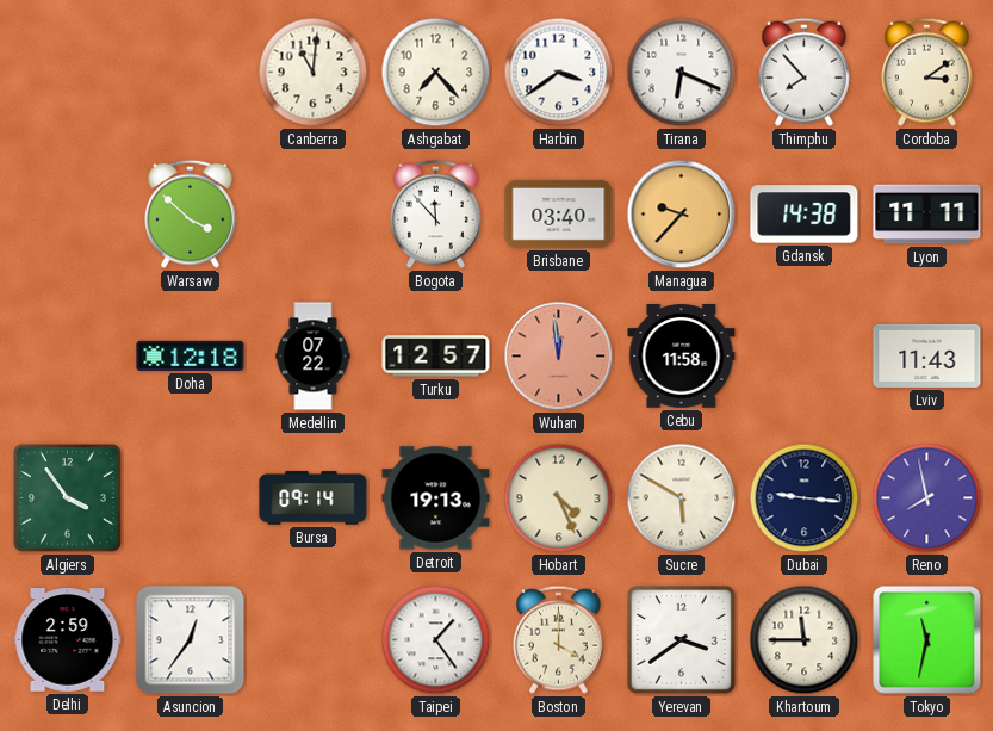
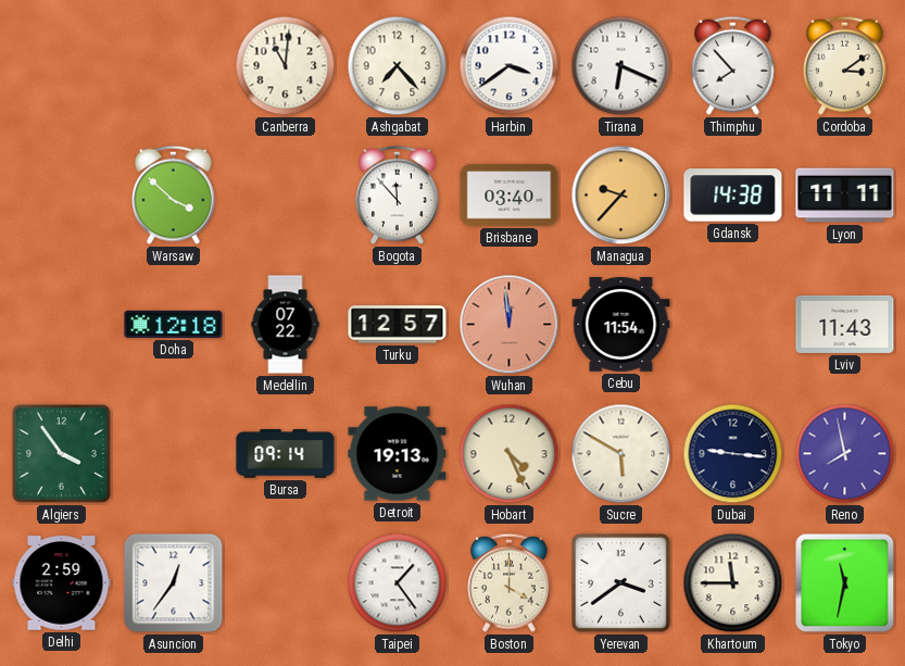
Cebu: 11:58 -> 11:54 (621, 325)
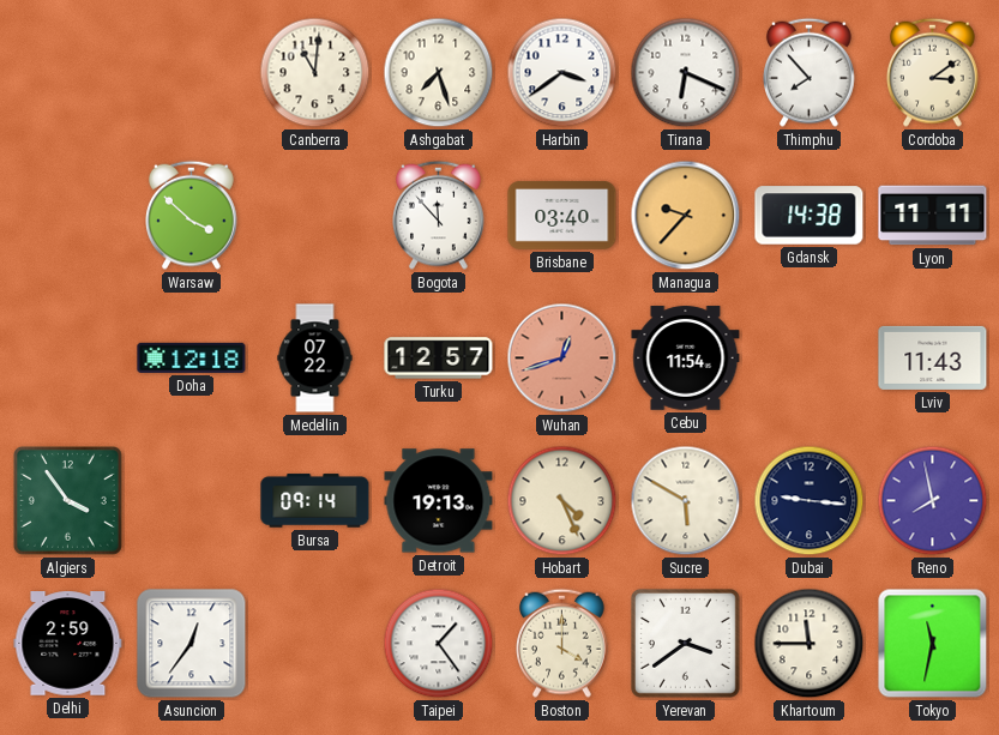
Ashgabat: 7:23 -> 7:27 (439, 73)
Wuhan: 11:59 -> 12:42 (562, 359)
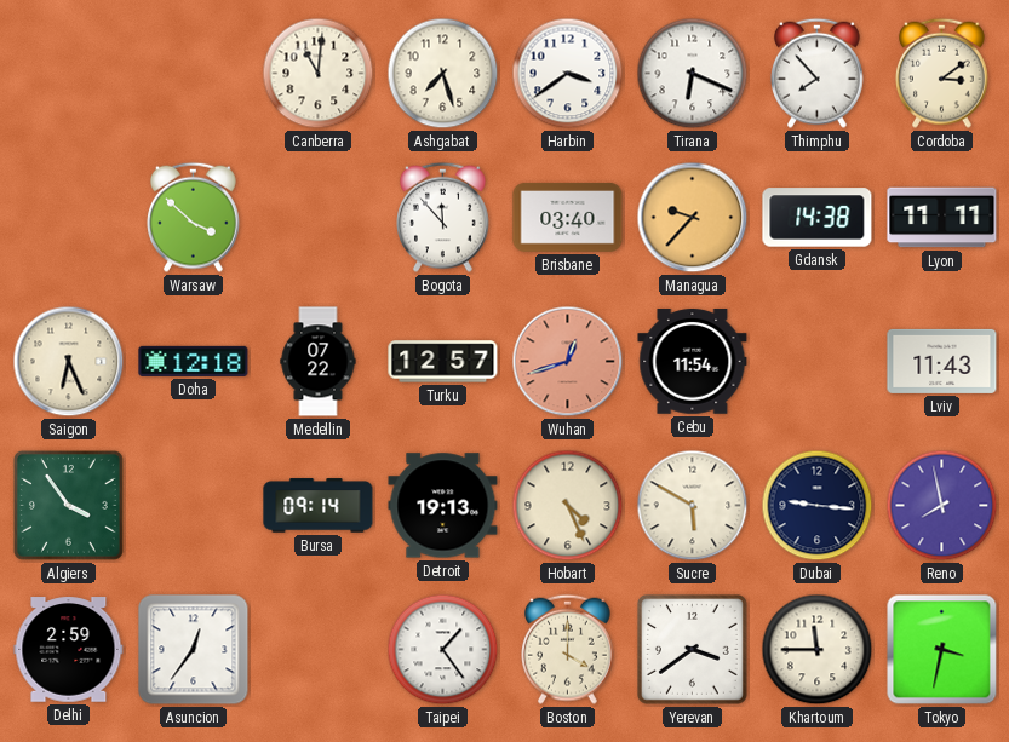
Saigon: none -> 6:26 (69, 362)
Tokyo: 11:32 -> 3:32 (942, 650)
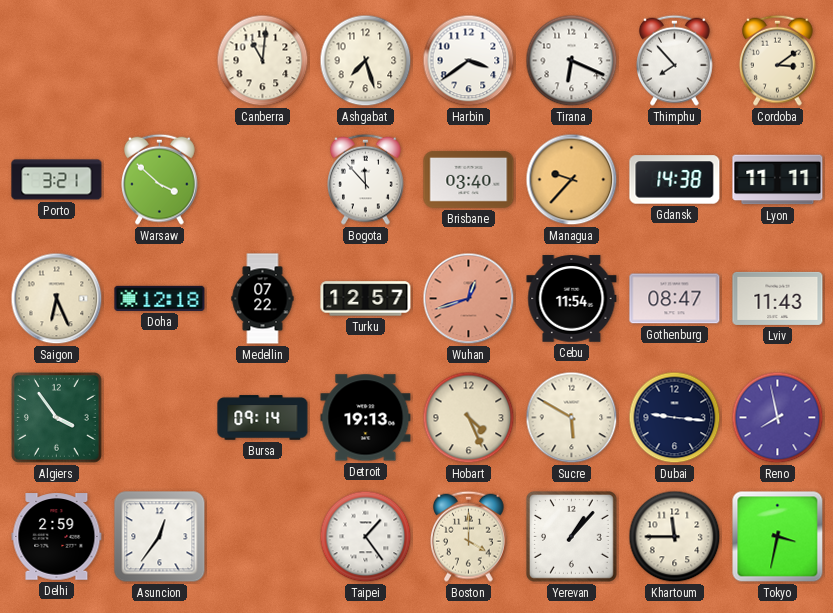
Porto: none -> 3:21 (57, 180)
Gothenburg: none -> 08:47 (675, 299)
Yerevan: 3:39 -> 1:07 (572, 537)
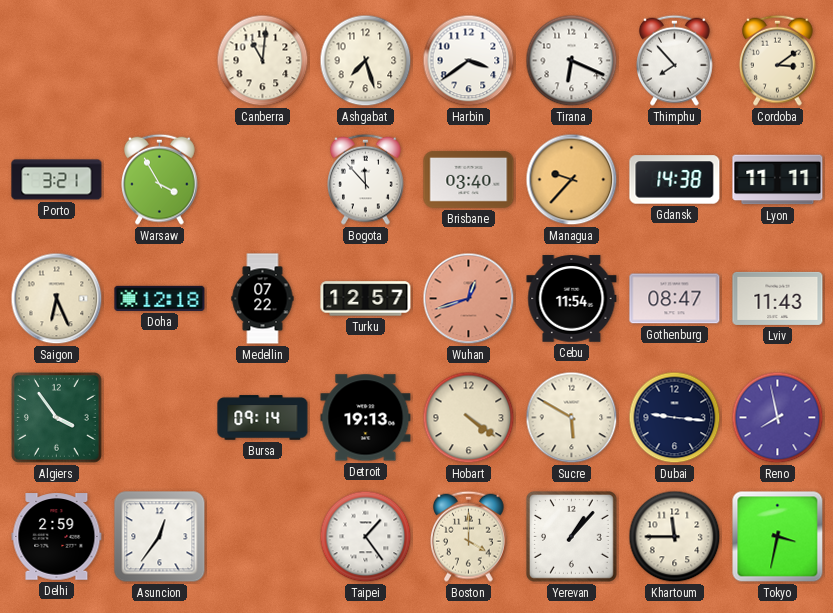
Warsaw: 3:52 -> 3:55 (160, 179)
Hobart: 4:26 -> 4:21 (469, 418)
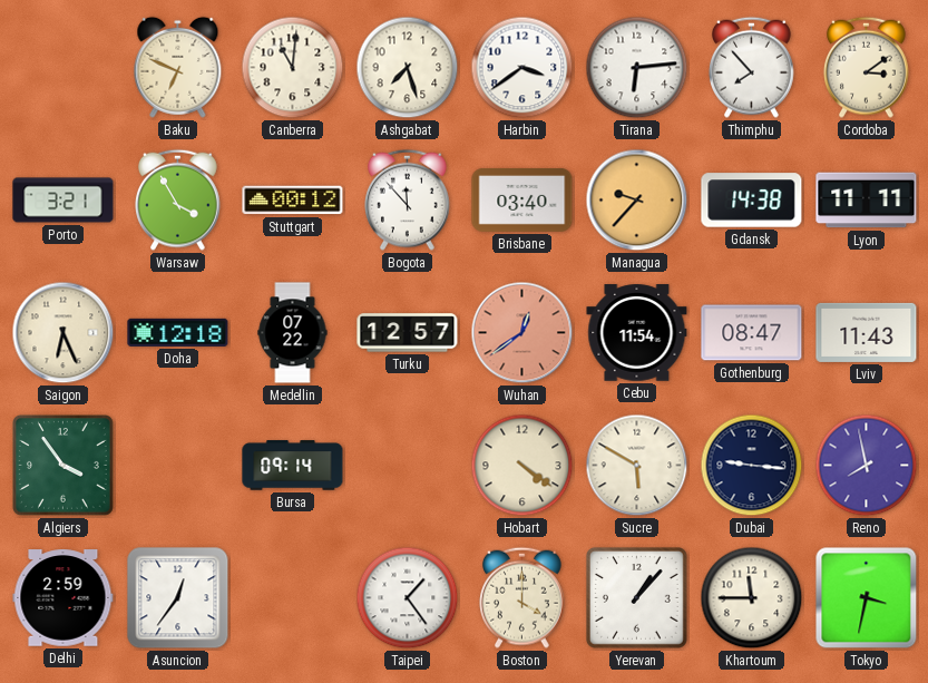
Baku: none -> 6:49 (178, 67)
Tirana: 6:19 -> 6:14 (637, 68)
Stuttgart: none -> 00:12 (293, 201)
Wuhan: 12:42 -> 12:39 (522, 333)
Detroit: 19:13 -> none (366, 418)
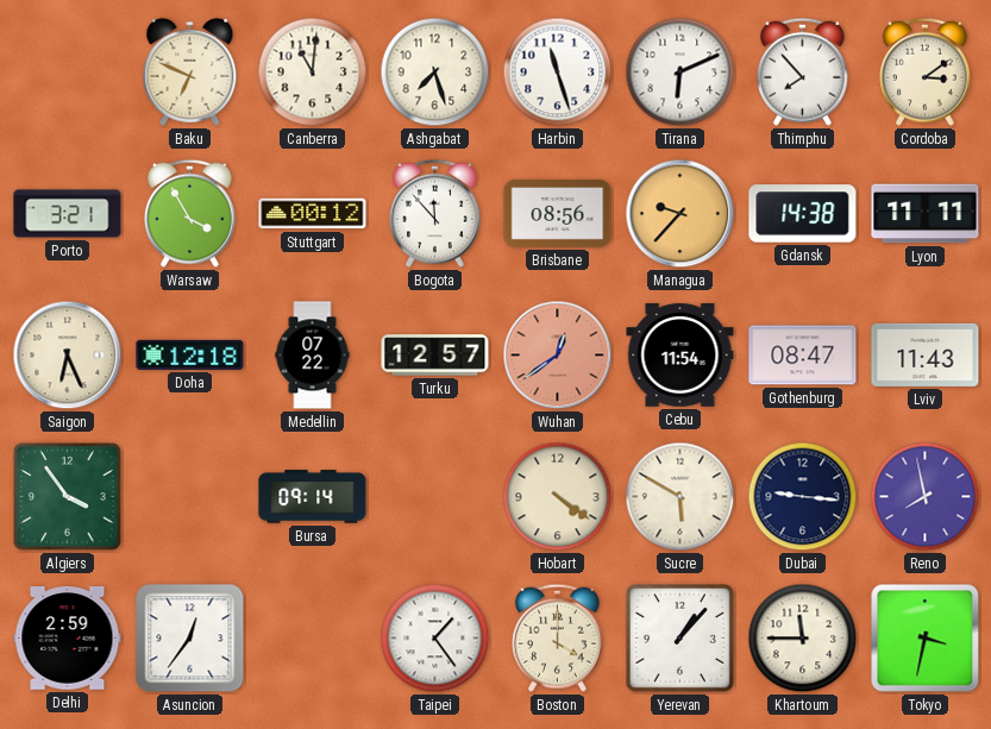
Harbin: 3:39 -> 11:27 (558, 73)
Tirana: 6:14 -> 6:11 (680, 73)
Brisbane: 03:40 -> 08:56 (558, 214)
